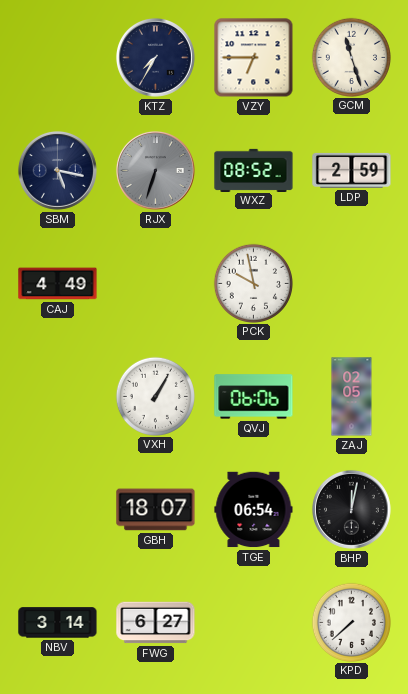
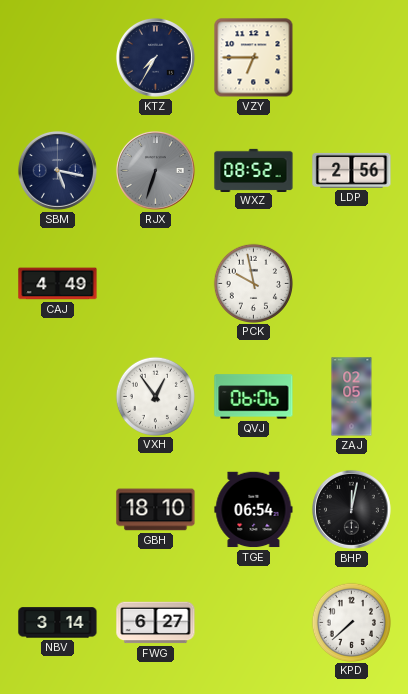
GCM: 11:27 -> none (351, 57)
LDP: 2:59 -> 2:56 (352, 170)
VXH: 1:05 -> 12:54 (155, 396)
GBH: 18:07 -> 18:10 (156, 510)
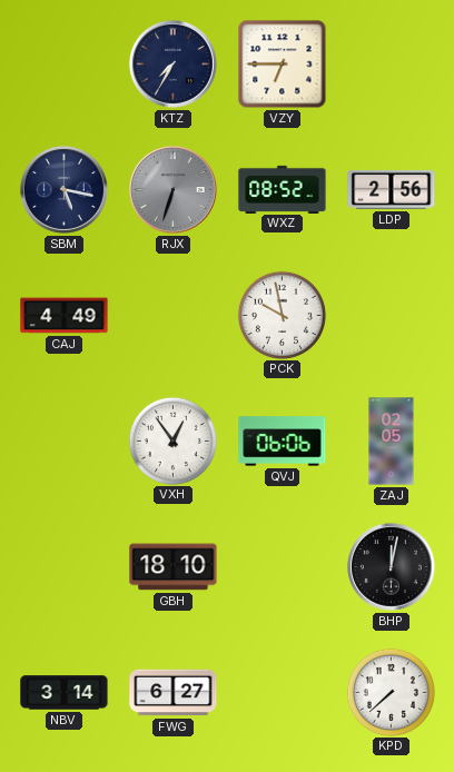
TGE: 06:54 -> none (254, 510)
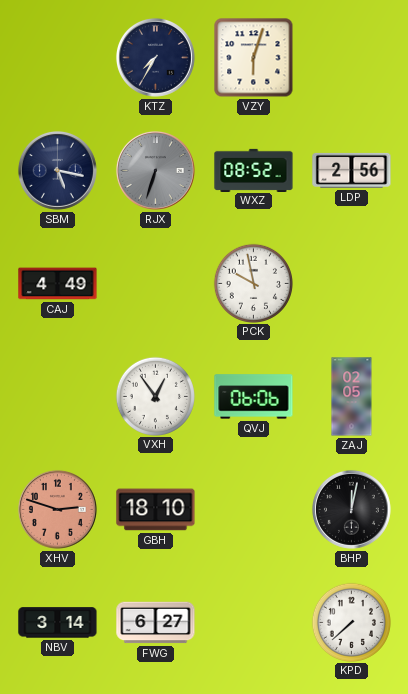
VZY: 6:45 -> 6:03 (254, 58)
XHV: none -> 2:48 (57, 509)
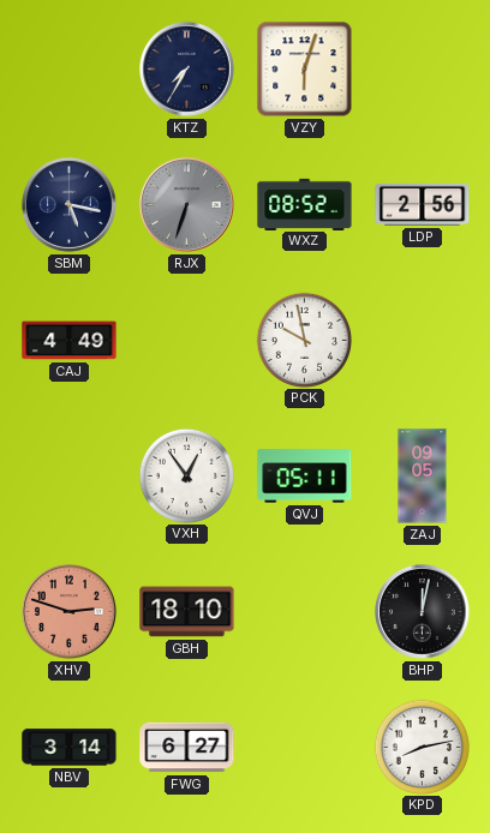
QVJ: 06:06 -> 05:11 (305, 477)
ZAJ: 02:05 -> 09:05 (423, 477)
KPD: 7:38 -> 8:13 (422, 747)
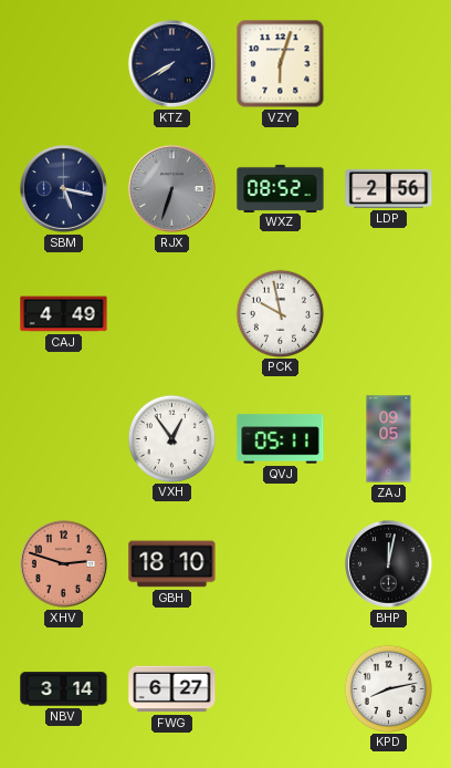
KTZ: 7:35 -> 7:40 (171, 63)
